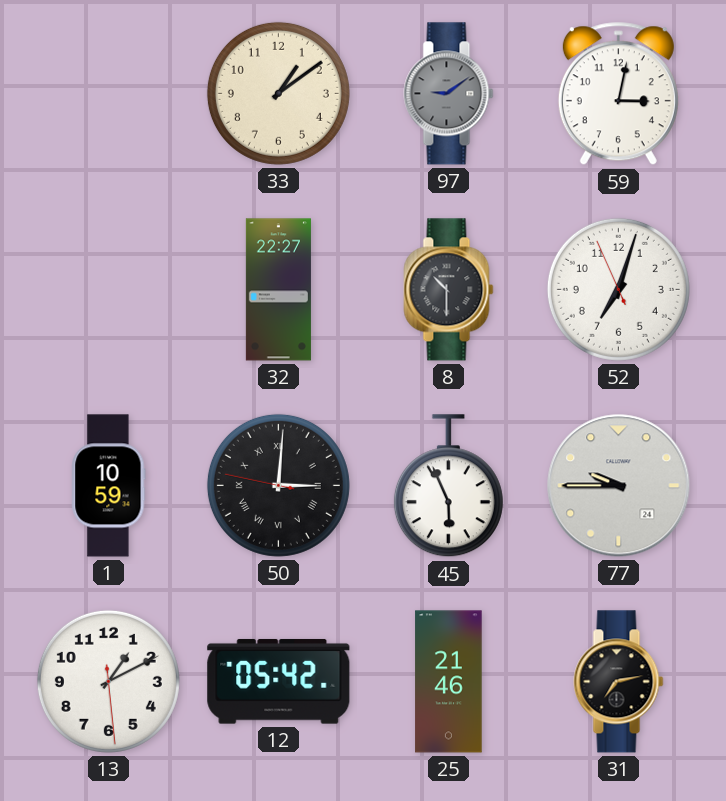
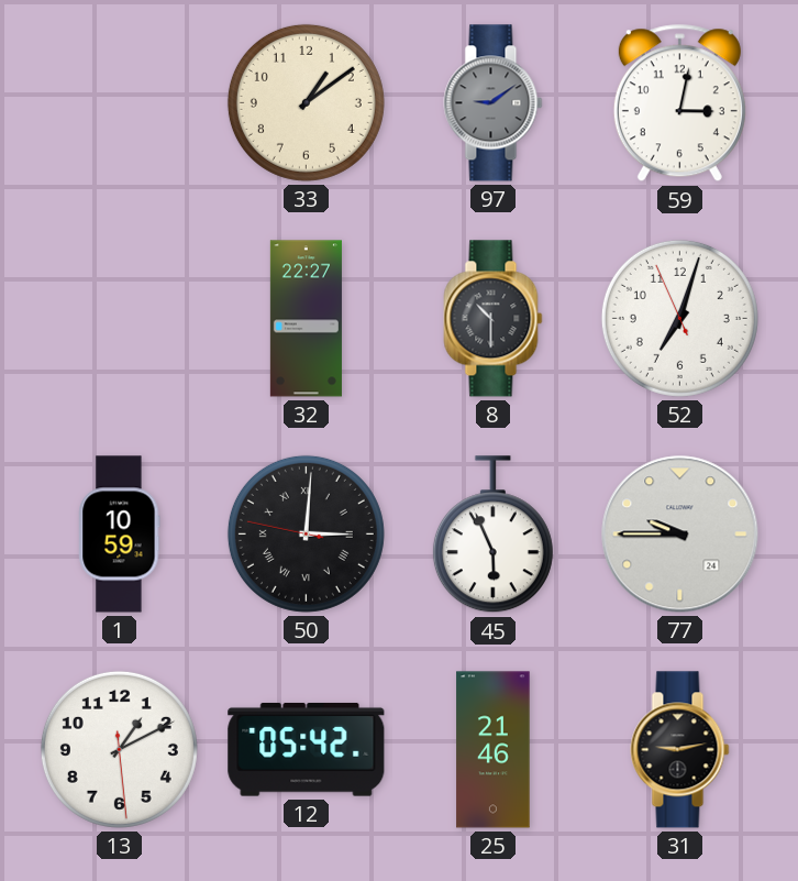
31: 7:13 -> 9:13 (680, 750)
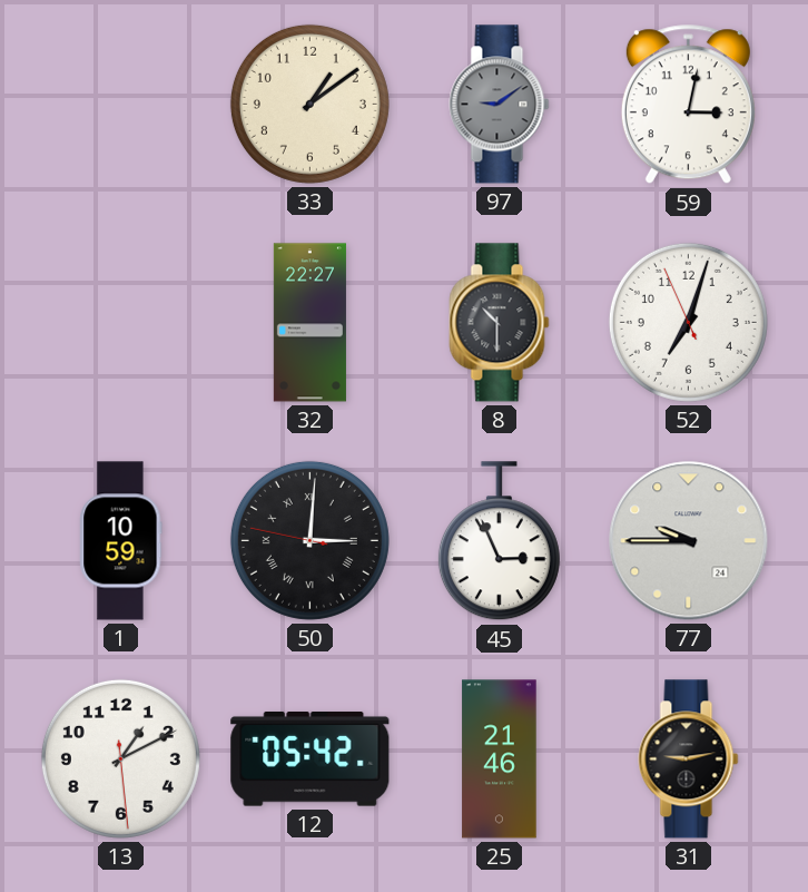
45: 5:56 -> 2:56 (499, 541)
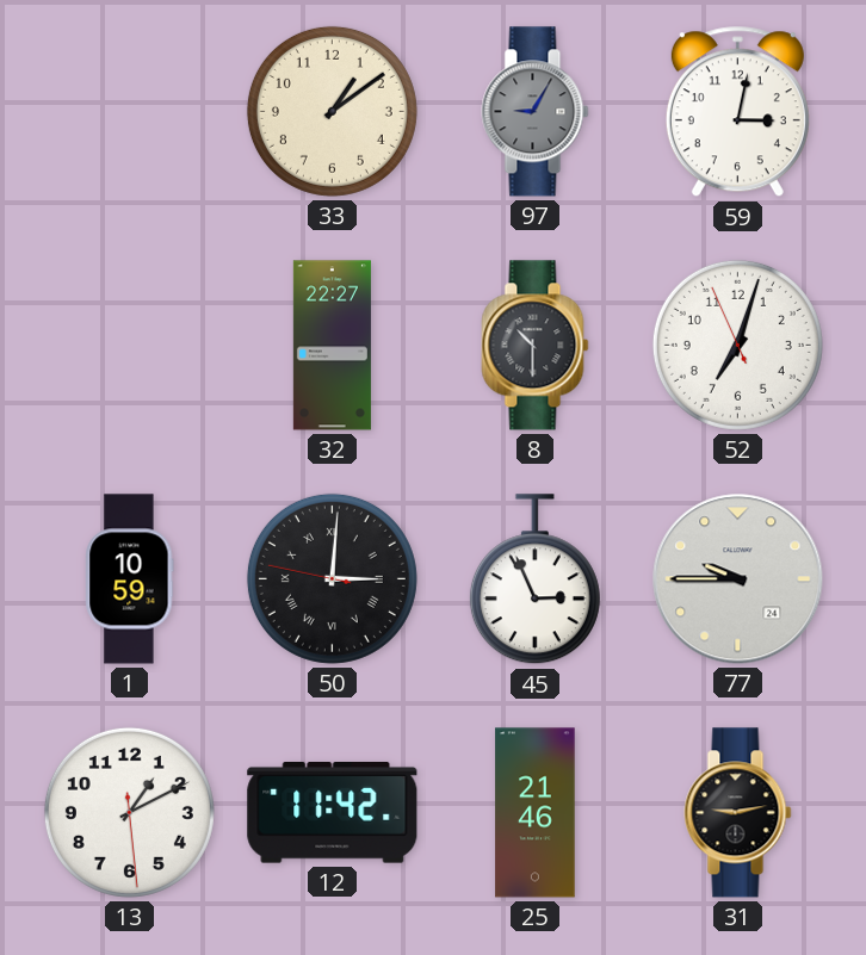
97: 9:09 -> 9:05 (536, 112)
12: 05:42 -> 11:42 (333, 813)
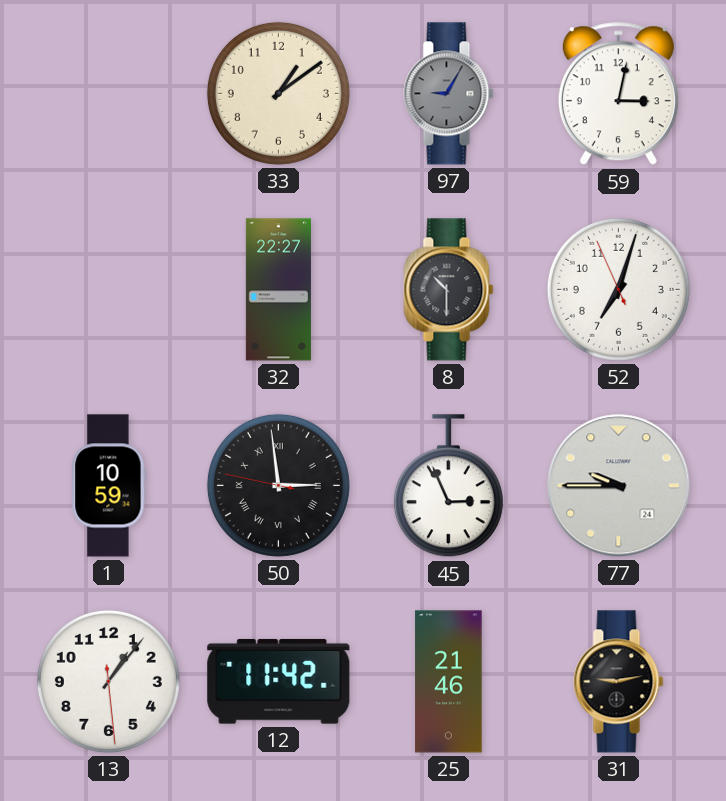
50: 3:00 -> 2:58 (278, 485)
13: 1:10 -> 1:06 (108, 681)
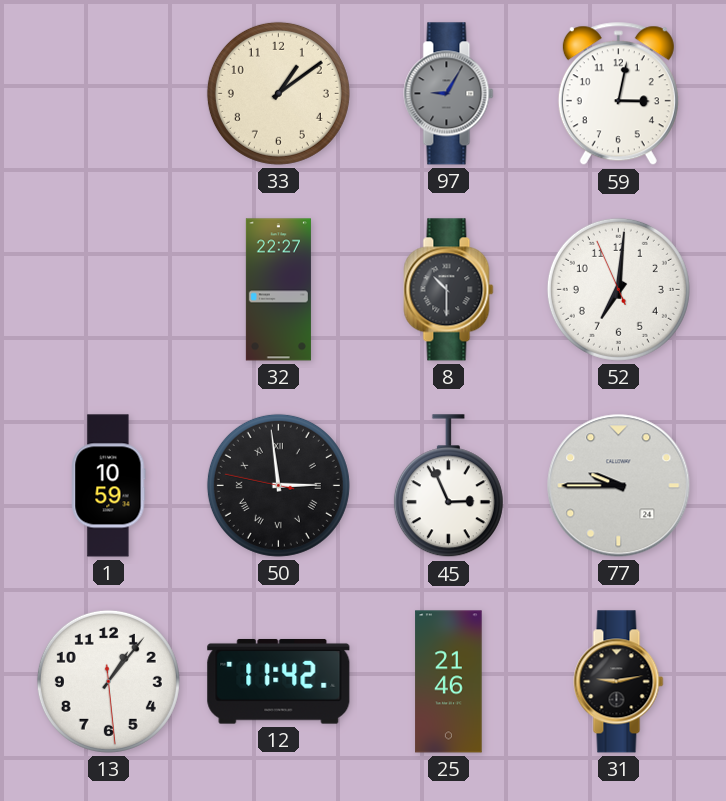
52: 7:02 -> 7:00 (618, 289)
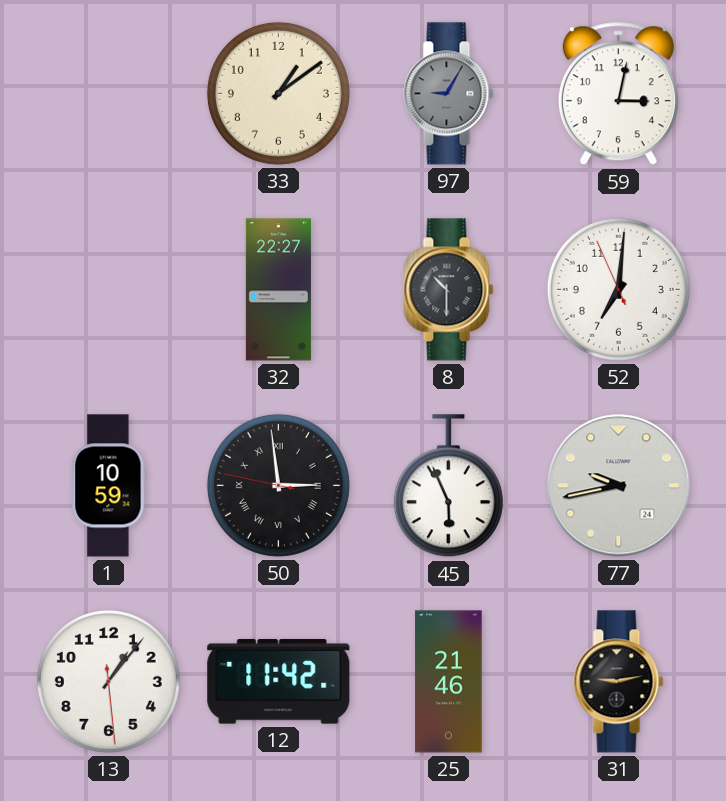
45: 2:56 -> 5:56 (448, 486)
77: 9:45 -> 9:43 (619, 486)
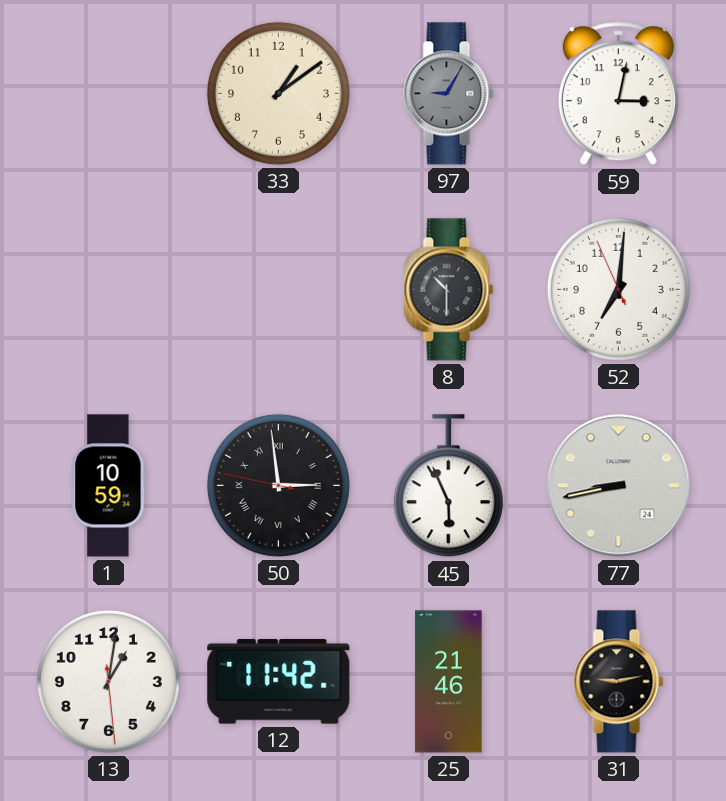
32: 22:27 -> none (278, 290)
77: 9:43 -> 8:43 (619, 486)
13: 1:06 -> 1:01 (108, 681)
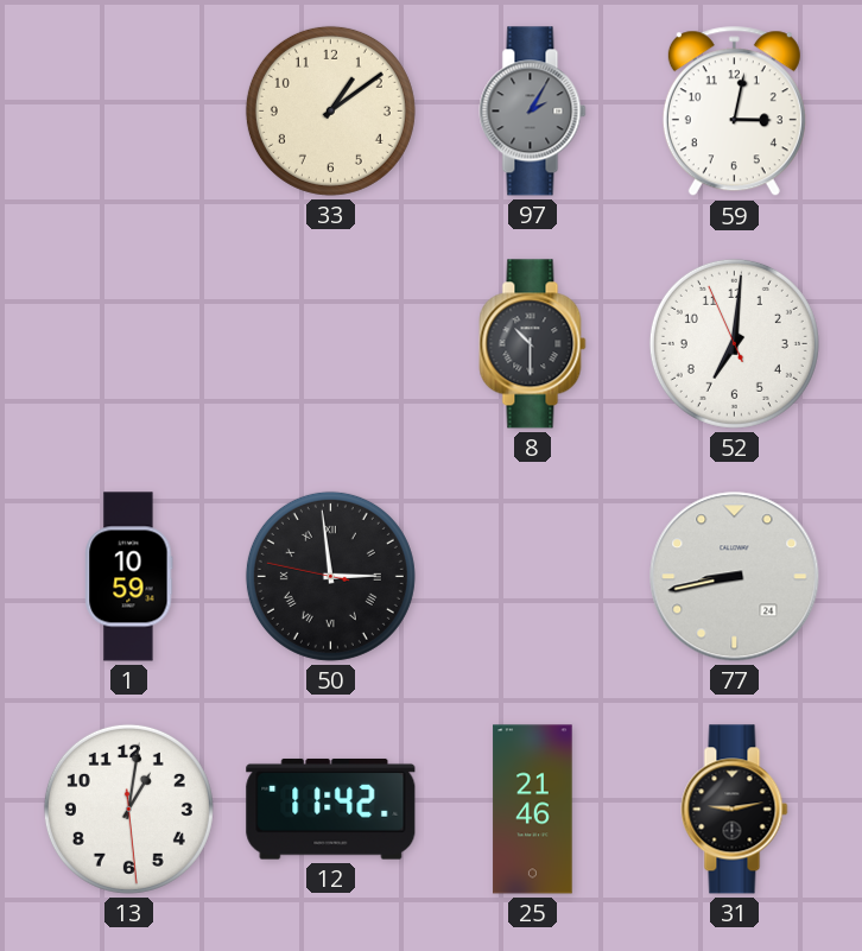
97: 9:05 -> 2:05 (533, 112)
45: 5:56 -> none (448, 486)
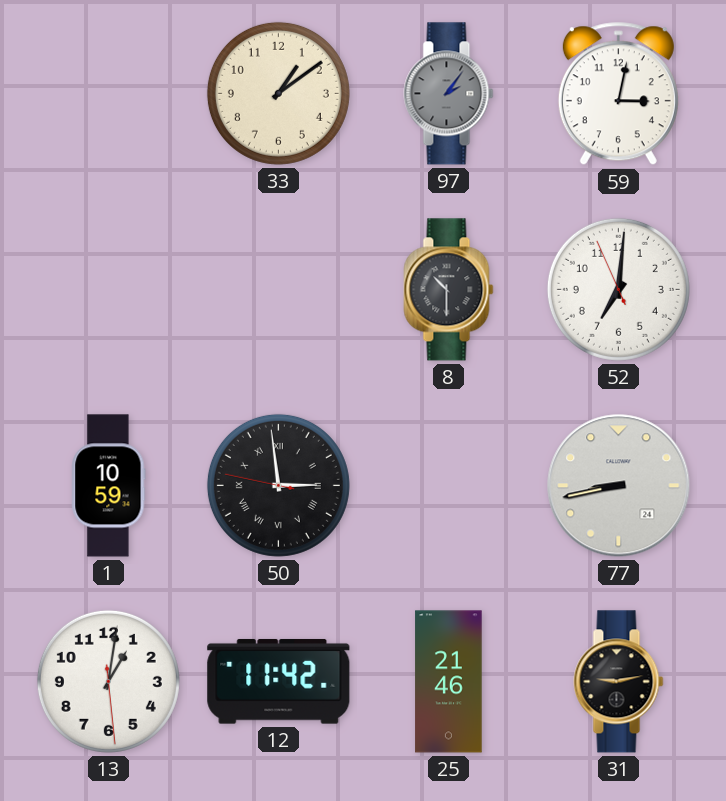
97: 2:05 -> 2:06 (449, 94)
